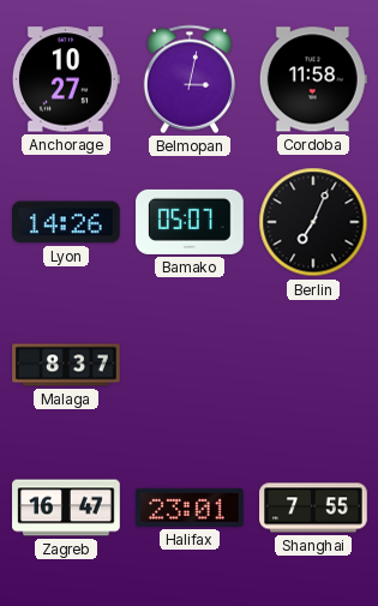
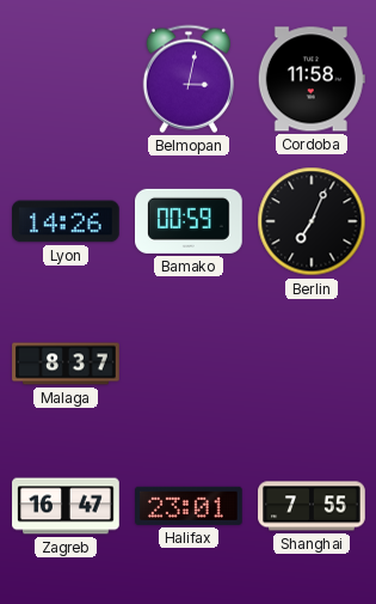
Anchorage: 10:27 -> none (66, 79)
Bamako: 05:07 -> 00:59 (190, 221)
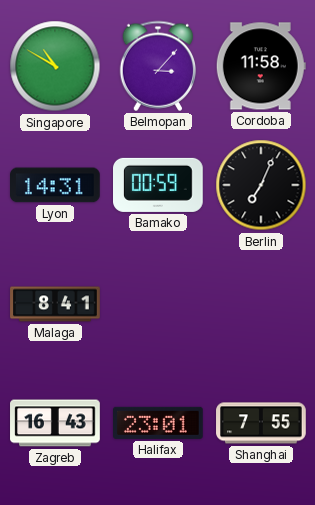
Singapore: none -> 10:50 (55, 66)
Belmopan: 3:02 -> 3:07 (157, 66)
Lyon: 14:26 -> 14:31 (56, 185)
Malaga: 8:37 -> 8:41 (55, 304)
Zagreb: 16:47 -> 16:43 (55, 423)
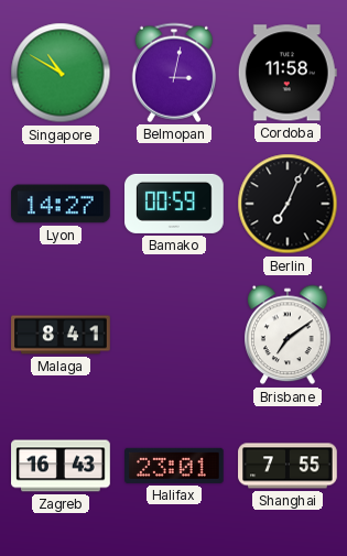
Belmopan: 3:07 -> 3:02 (173, 73)
Lyon: 14:31 -> 14:27 (62, 204)
Brisbane: none -> 7:09 (288, 335)
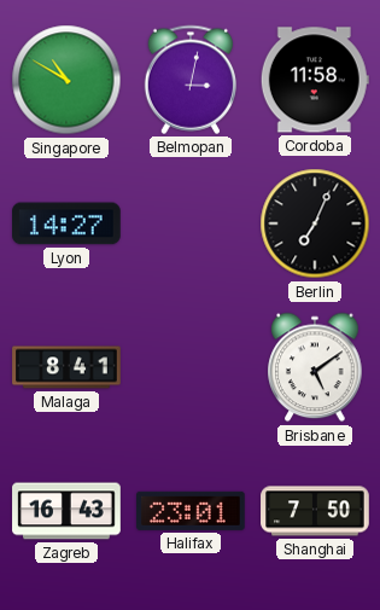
Bamako: 00:59 -> none (175, 204)
Brisbane: 7:09 -> 5:09 (315, 367)
Shanghai: 7:55 -> 7:50 (315, 511)
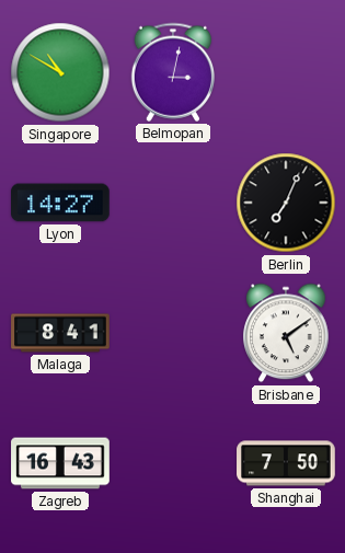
Cordoba: 11:58 -> none (315, 80)
Halifax: 23:01 -> none (192, 511)
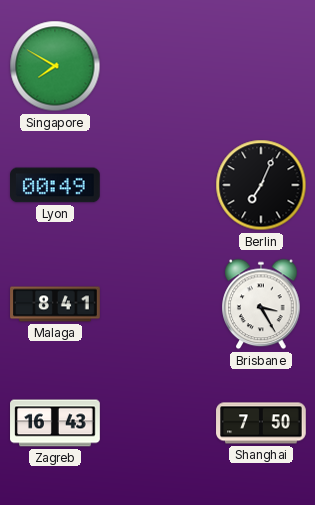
Singapore: 10:50 -> 7:50 (55, 66)
Belmopan: 3:02 -> none (172, 72)
Lyon: 14:27 -> 00:49 (56, 185)
Brisbane: 5:09 -> 3:25 (261, 304)
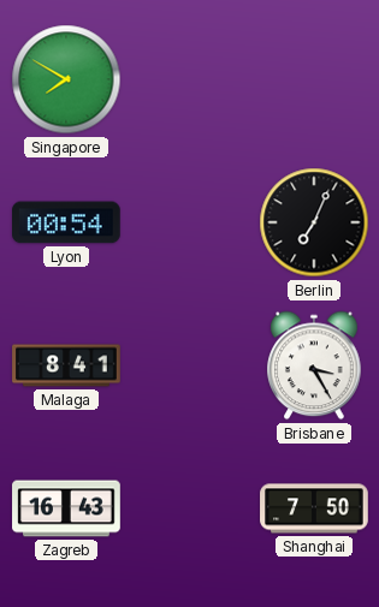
Lyon: 00:49 -> 00:54 (67, 222)
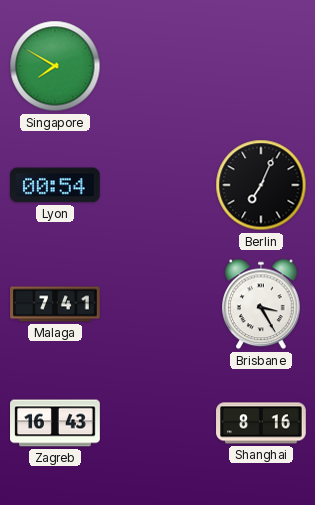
Malaga: 8:41 -> 7:41 (55, 304)
Shanghai: 7:50 -> 8:16 (261, 423)
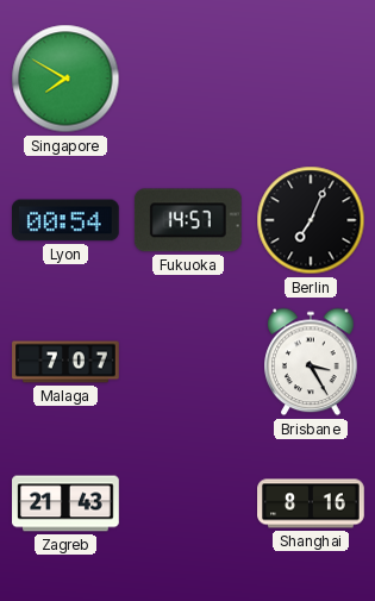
Fukuoka: none -> 14:57 (188, 220)
Malaga: 7:41 -> 7:07 (65, 362)
Zagreb: 16:43 -> 21:43 (65, 503)
